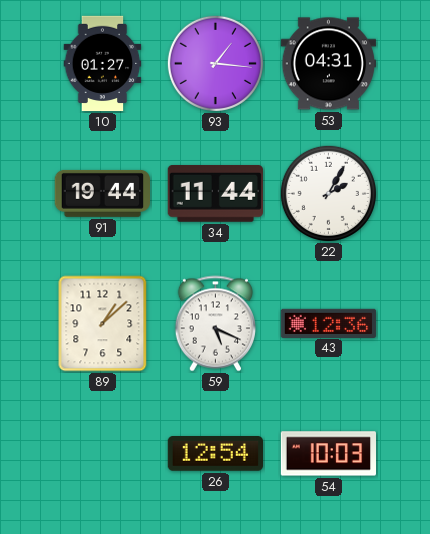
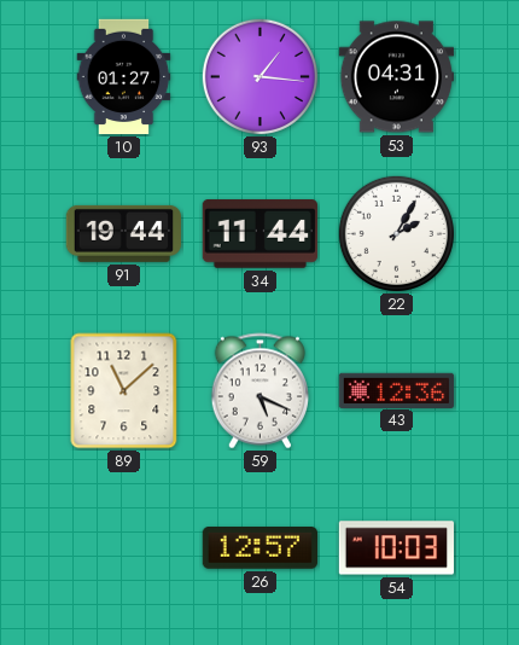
89: 1:08 -> 11:08 (124, 391)
26: 12:54 -> 12:57 (259, 548)
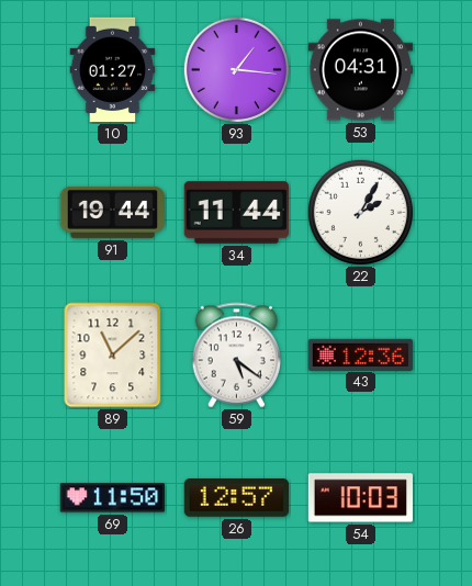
59: 5:19 -> 5:21 (236, 356)
69: none -> 11:50 (112, 498)
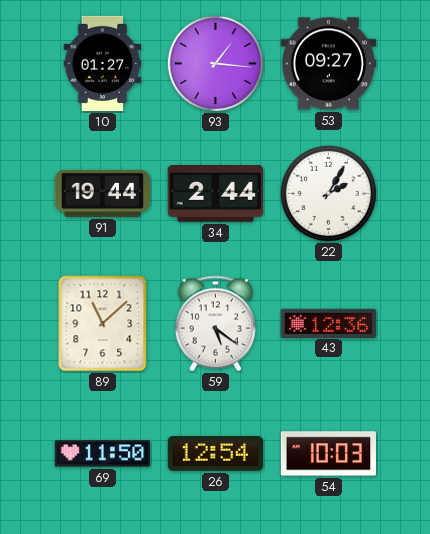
53: 04:31 -> 09:27 (328, 64)
34: 11:44 -> 2:44 (215, 194)
26: 12:57 -> 12:54 (215, 454)
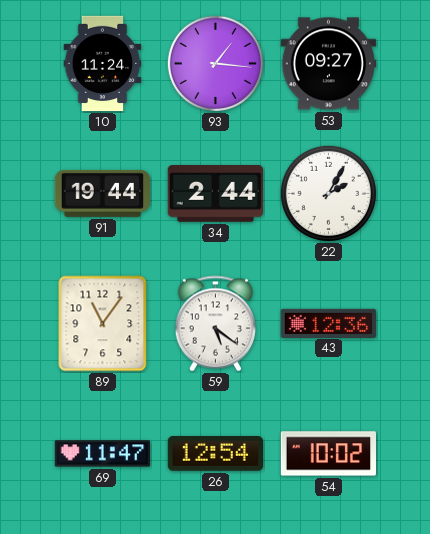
10: 01:27 -> 11:24 (103, 64)
89: 11:08 -> 11:06 (103, 324)
69: 11:50 -> 11:47 (102, 454)
54: 10:03 -> 10:02 (328, 454)
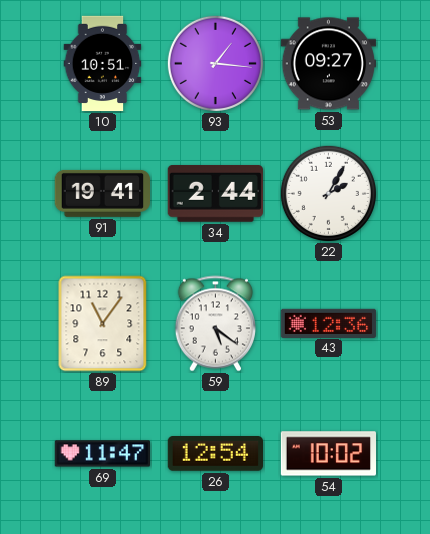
10: 11:24 -> 10:51 (103, 64)
91: 19:44 -> 19:41 (102, 193)
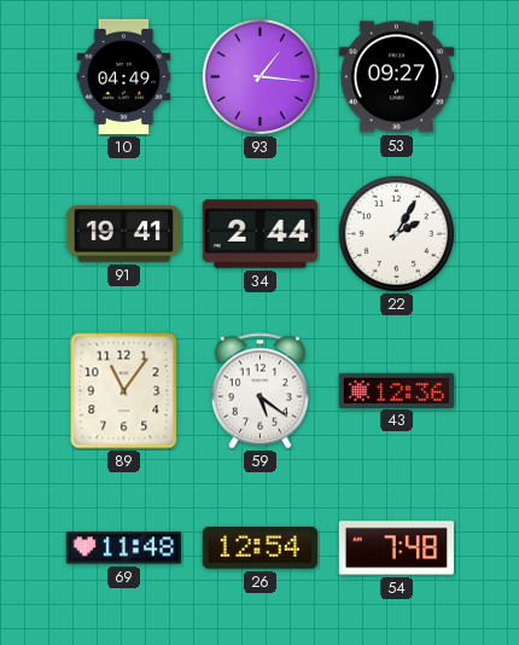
10: 10:51 -> 04:49 (124, 77)
69: 11:47 -> 11:48 (123, 548)
54: 10:02 -> 7:48 (396, 548)
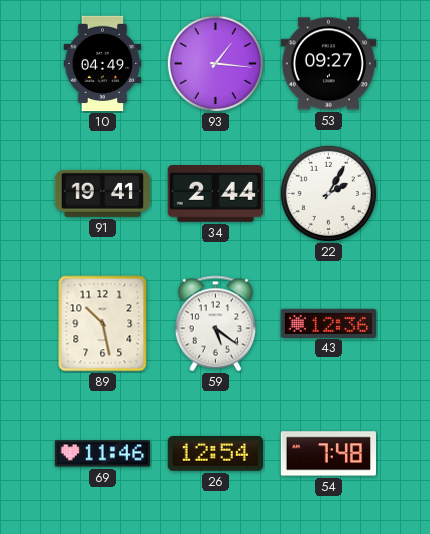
89: 11:06 -> 10:28 (103, 324)
69: 11:48 -> 11:46 (102, 454)
